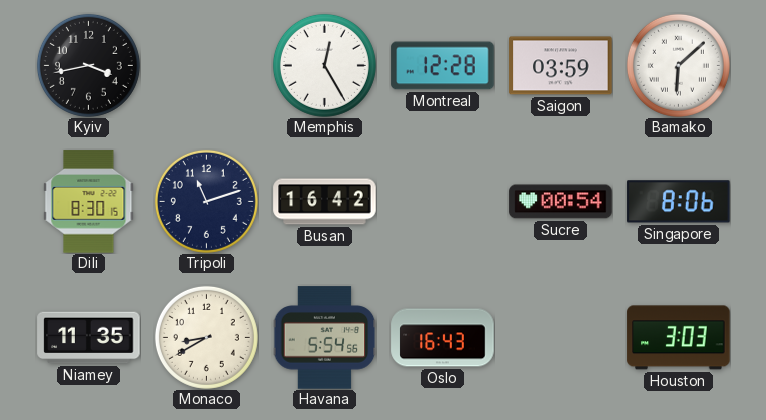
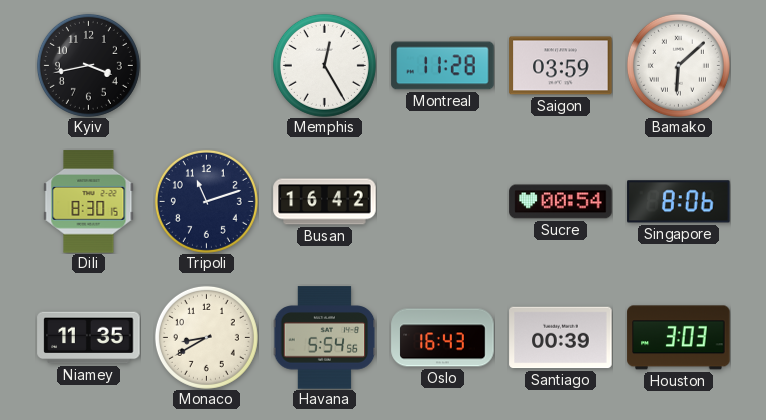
Montreal: 12:28 -> 11:28 (443, 66)
Santiago: none -> 00:39 (561, 338)
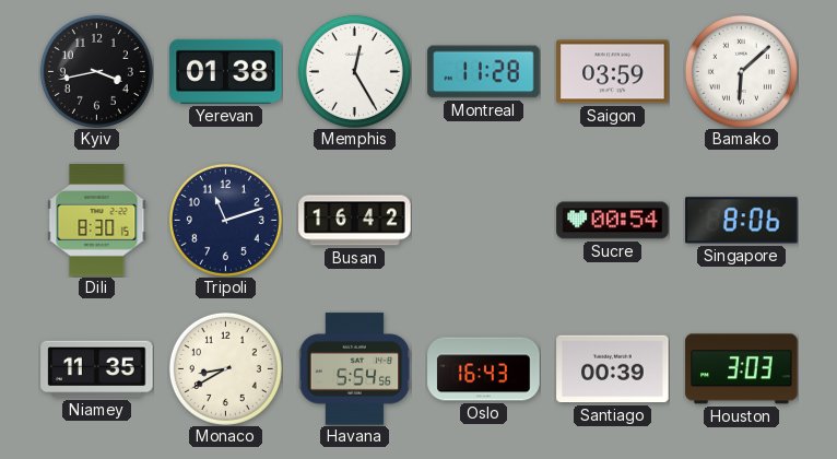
Yerevan: none -> 01:38 (226, 71)
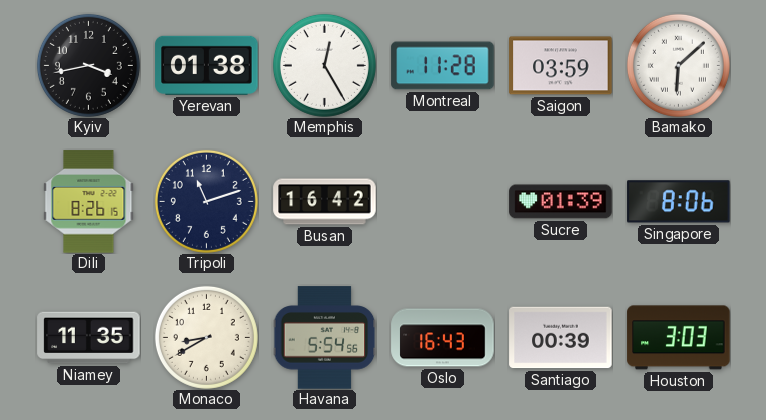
Dili: 8:30 -> 8:26 (89, 202)
Sucre: 00:54 -> 01:39 (561, 202)
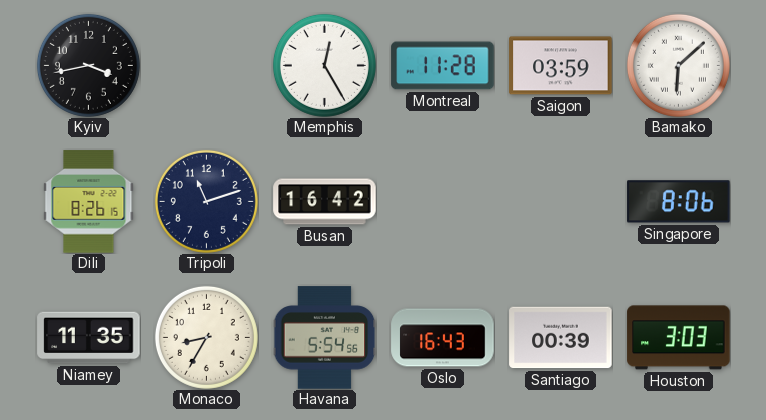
Yerevan: 01:38 -> none (207, 65)
Sucre: 01:39 -> none (561, 202)
Monaco: 8:40 -> 8:35 (206, 337)
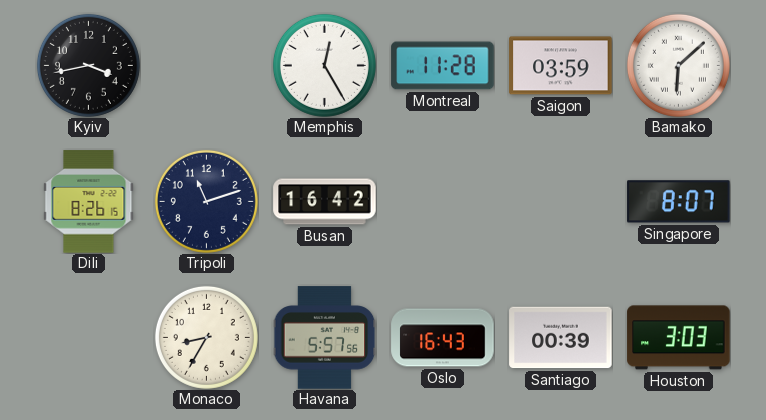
Singapore: 8:06 -> 8:07 (679, 202)
Niamey: 11:35 -> none (89, 338)
Havana: 5:54 -> 5:57 (324, 338)
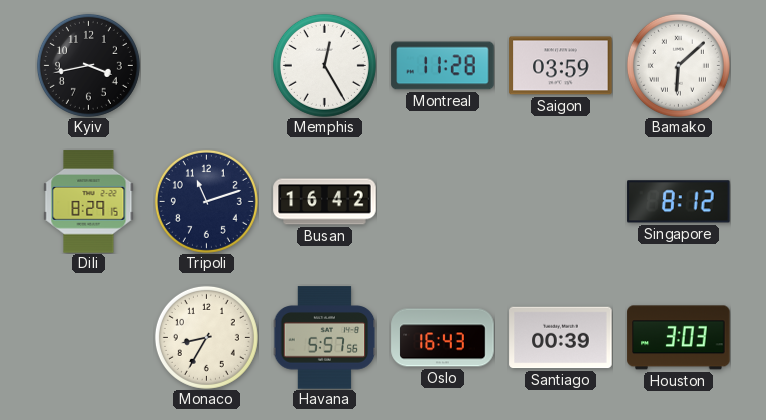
Dili: 8:26 -> 8:29 (89, 202)
Singapore: 8:07 -> 8:12 (679, 202)
